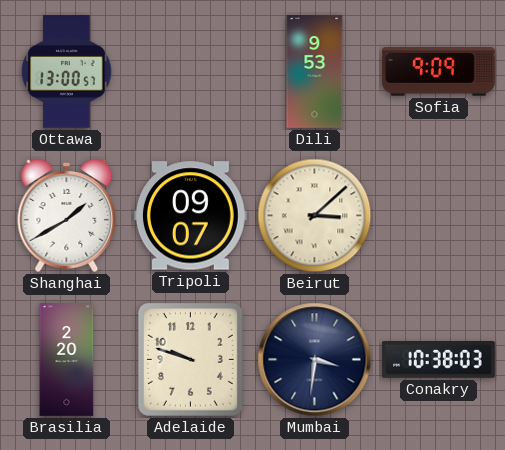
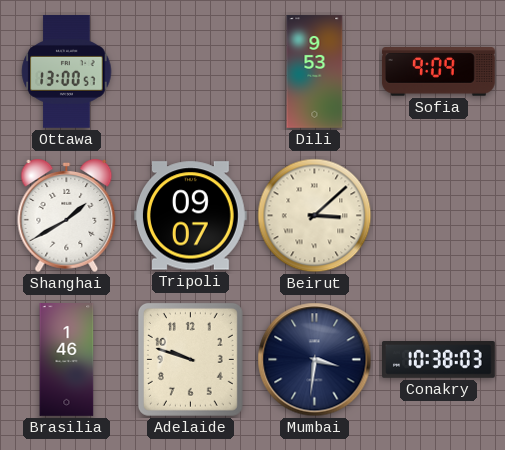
Brasilia: 2:20 -> 1:46 (67, 360)
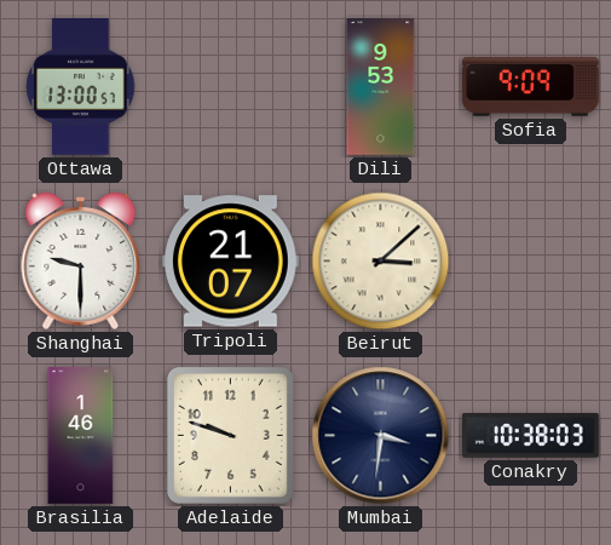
Shanghai: 1:40 -> 9:30 (81, 262)
Tripoli: 09:07 -> 21:07 (230, 262)
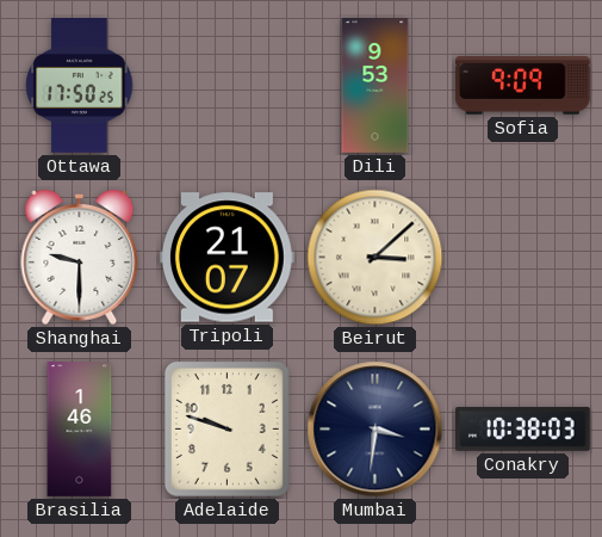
Ottawa: 13:00 -> 17:50 (80, 86)
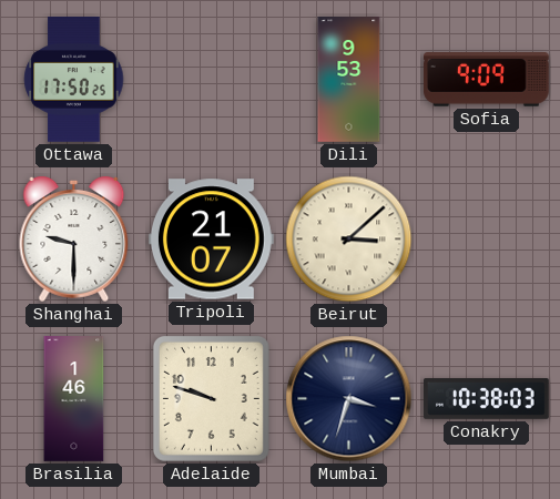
Mumbai: 3:31 -> 3:33 (349, 399)
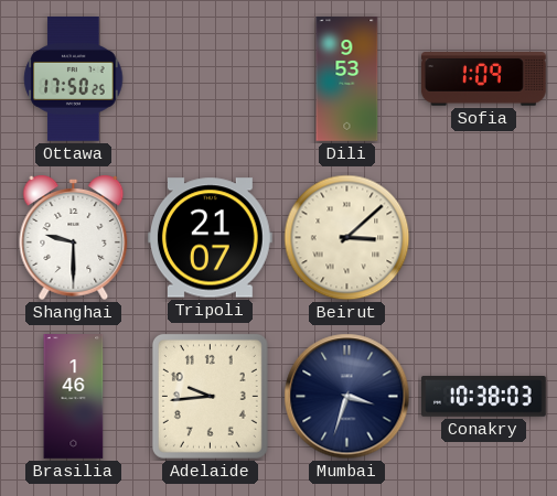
Sofia: 9:09 -> 1:09 (483, 79)
Adelaide: 9:48 -> 9:44 (210, 396)
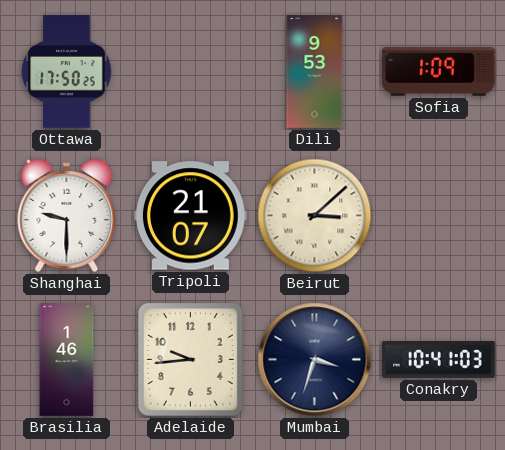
Conakry: 10:38 -> 10:41 (439, 360)
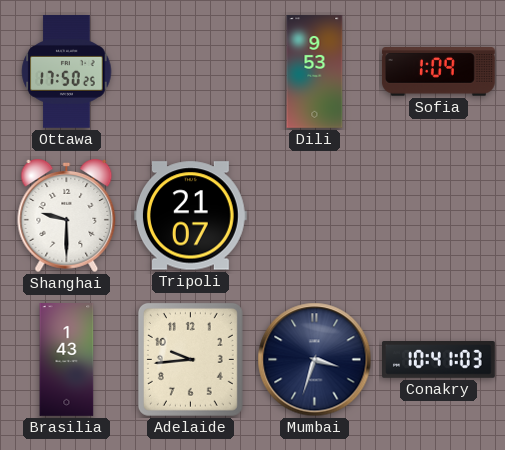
Beirut: 3:08 -> none (315, 216)
Brasilia: 1:46 -> 1:43 (67, 360)
